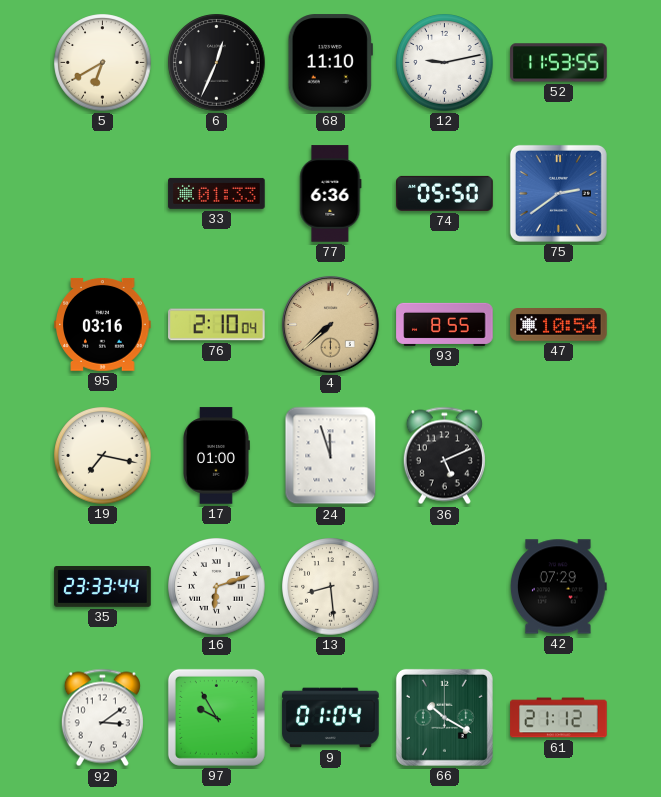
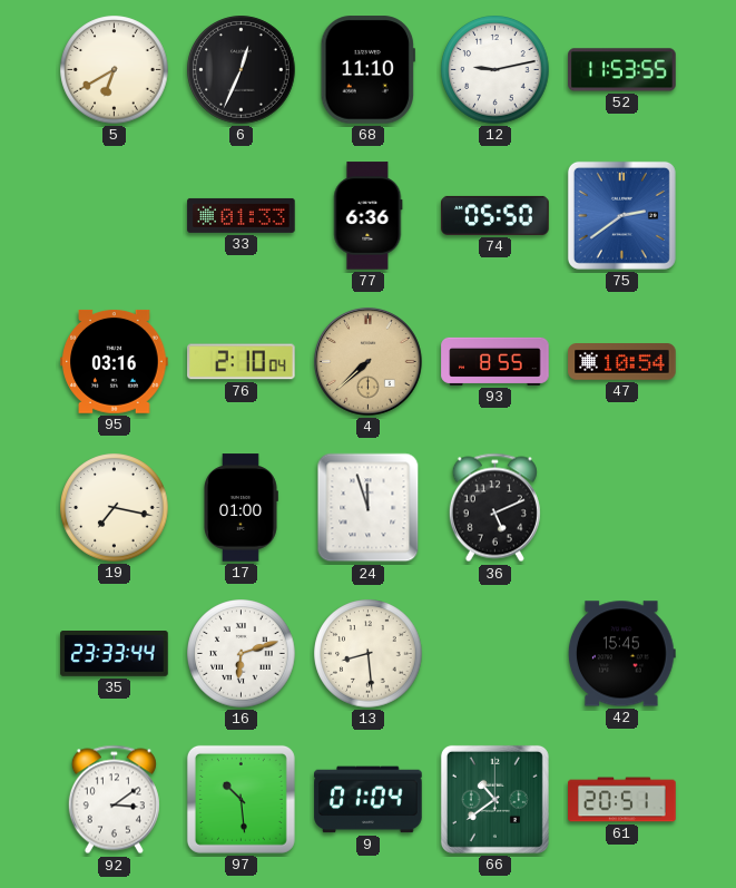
42: 07:29 -> 15:45 (621, 654)
97: 9:55 -> 10:29 (241, 799)
66: 10:20 -> 10:39 (494, 799)
61: 21:12 -> 20:51 (622, 800)
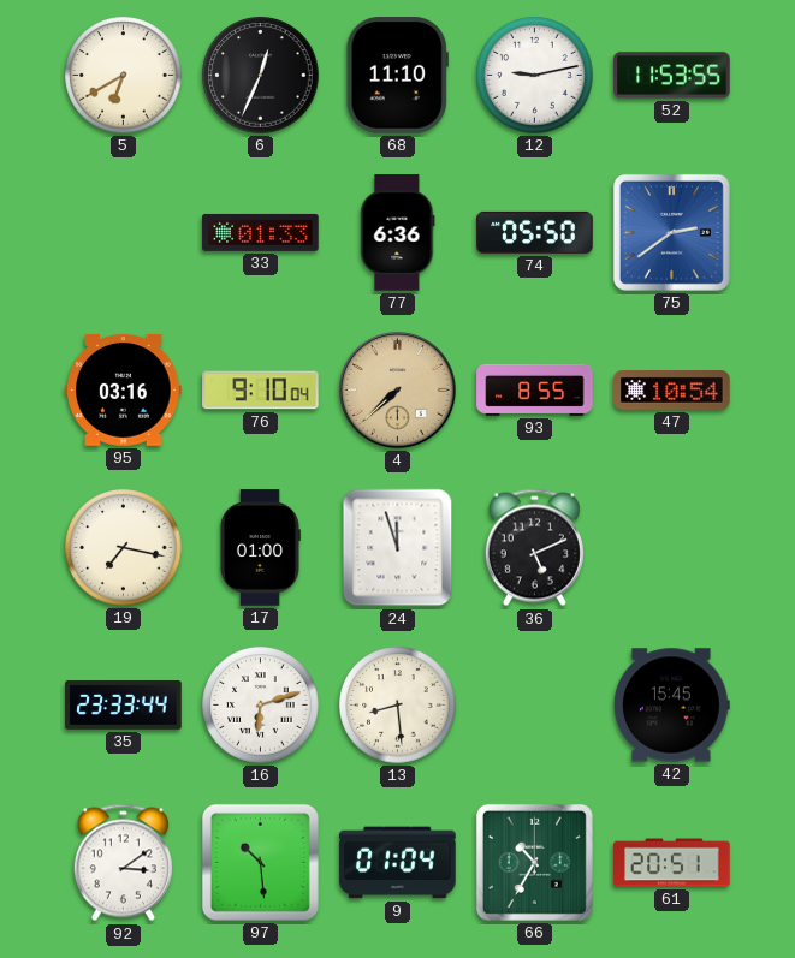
76: 2:10 -> 9:10 (261, 391)
66: 10:39 -> 10:35 (534, 862)
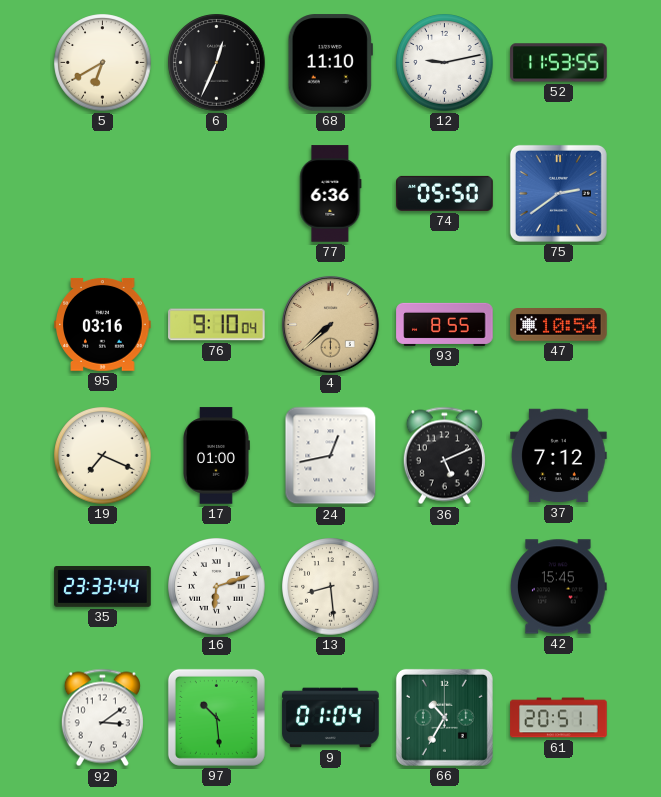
33: 01:33 -> none (261, 232)
19: 7:17 -> 7:19 (103, 456)
24: 11:57 -> 12:43 (331, 456)
37: none -> 7:12 (559, 456)
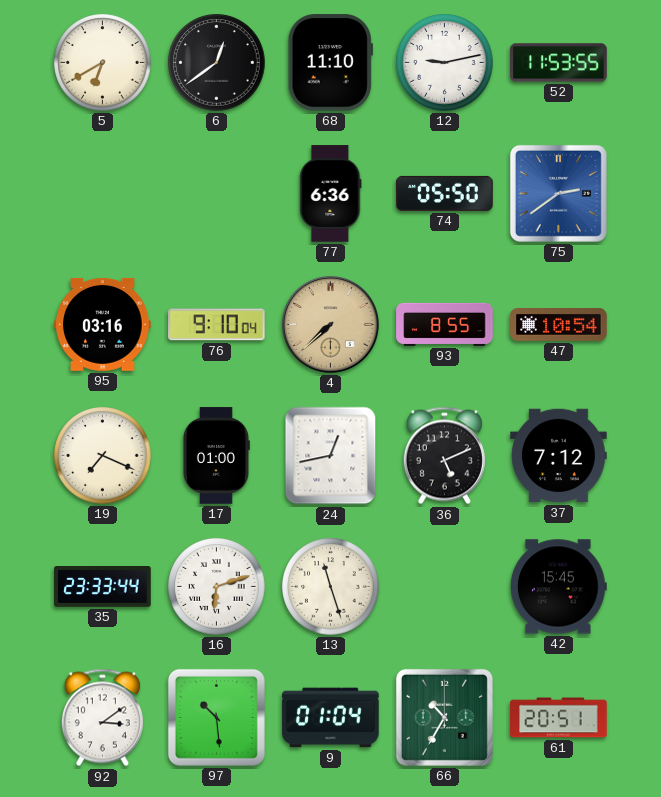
6: 12:34 -> 12:39 (217, 63)
13: 8:29 -> 11:27 (331, 587)
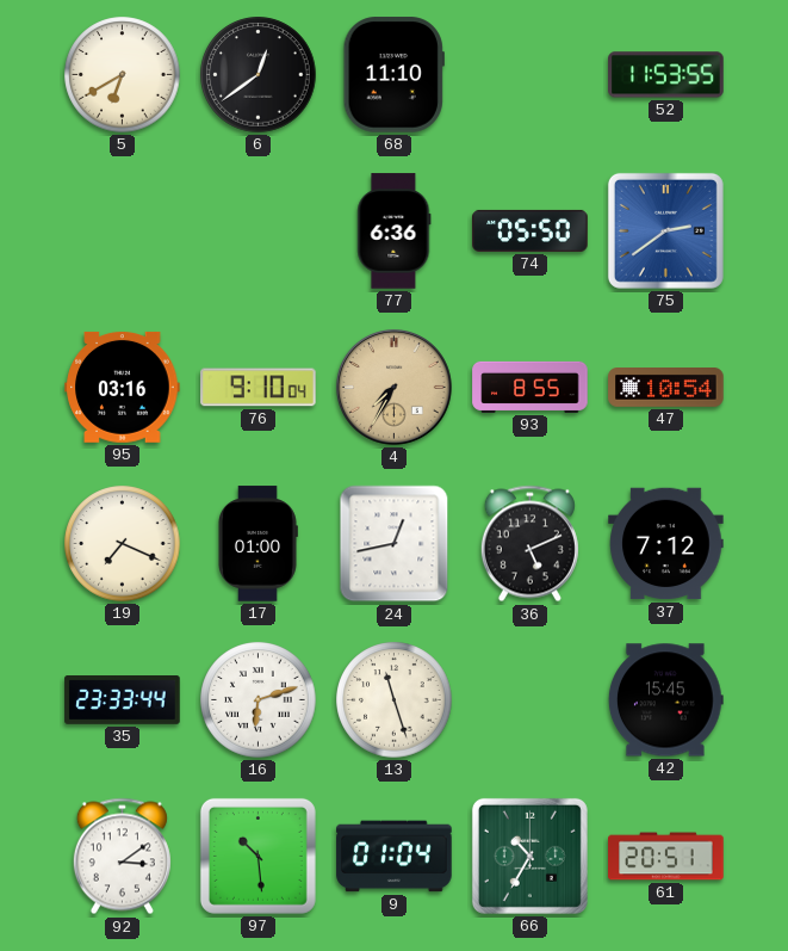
12: 9:13 -> none (445, 63)
4: 7:38 -> 7:35 (393, 387)
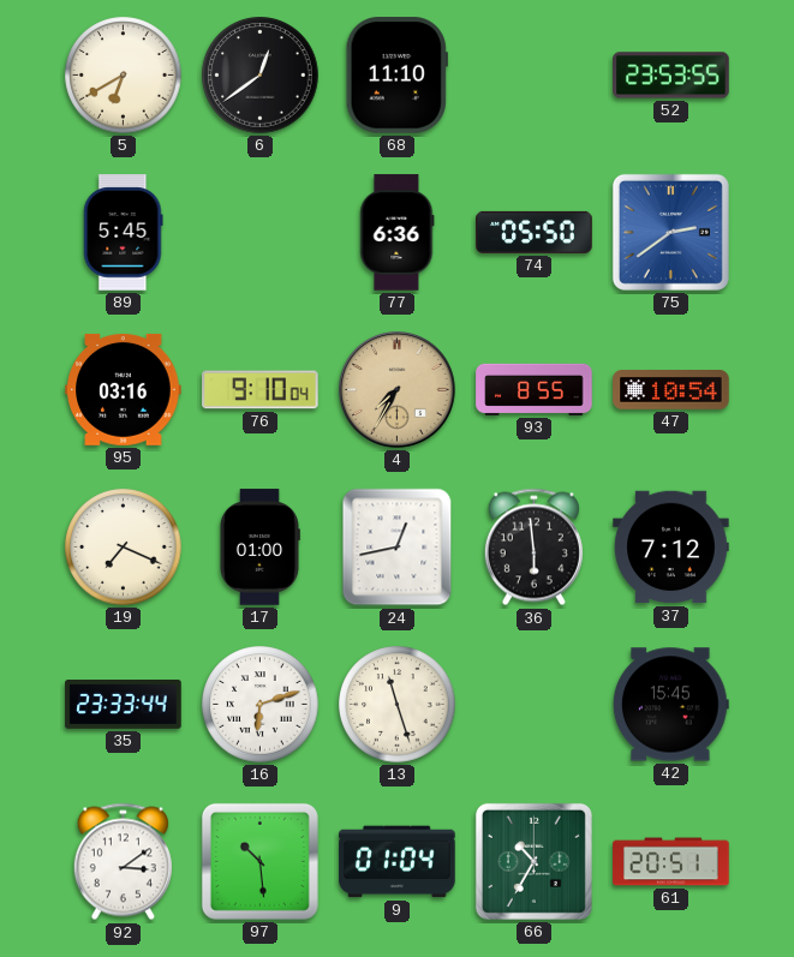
52: 11:53 -> 23:53 (671, 76)
89: none -> 5:45 (124, 233)
36: 5:11 -> 5:59 (533, 548)
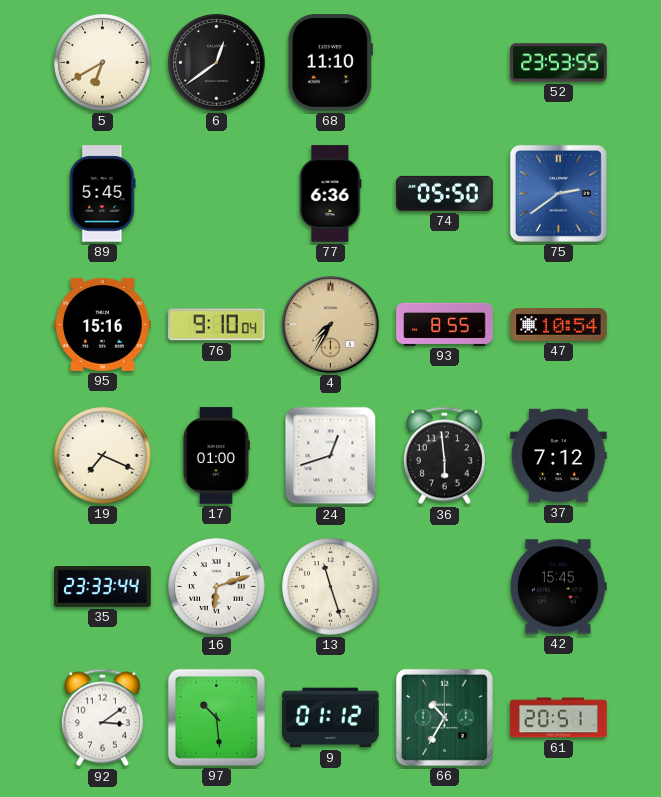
95: 03:16 -> 15:16 (103, 324)
24: 12:43 -> 12:42 (331, 456)
9: 01:04 -> 01:12 (331, 718)
